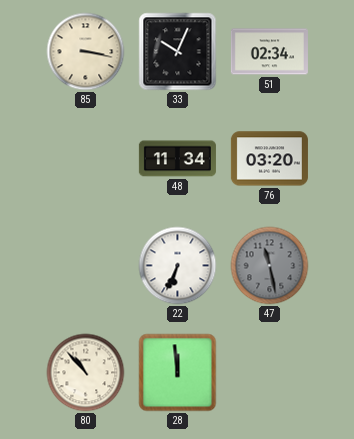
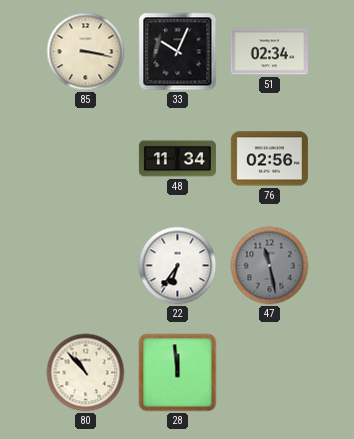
76: 03:20 -> 02:56 (269, 159)
22: 6:34 -> 6:36 (178, 266)
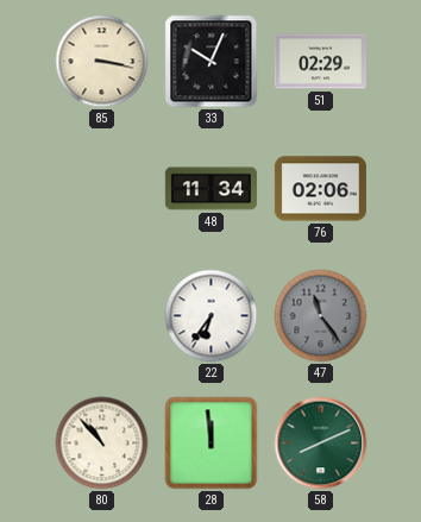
51: 02:34 -> 02:29 (320, 62)
76: 02:56 -> 02:06 (320, 189)
47: 11:28 -> 11:24 (321, 316)
58: none -> 8:11 (321, 444)
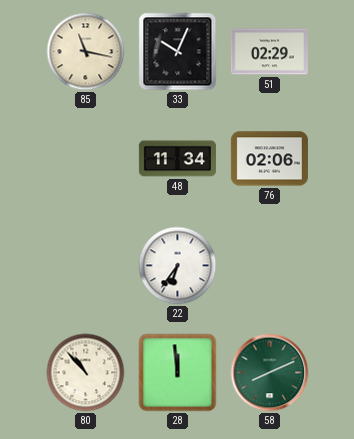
85: 3:17 -> 11:17 (86, 52)
47: 11:24 -> none (321, 316)
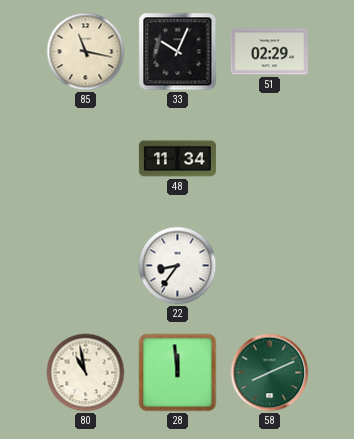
76: 02:06 -> none (269, 159)
22: 6:36 -> 8:36 (178, 266)
80: 10:53 -> 10:58 (86, 373)
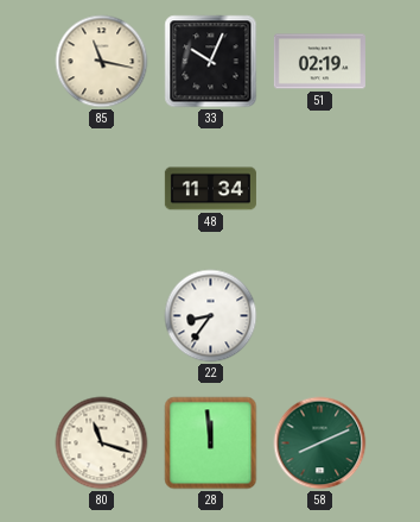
51: 02:29 -> 02:19 (319, 62)
80: 10:58 -> 11:18 (102, 444)
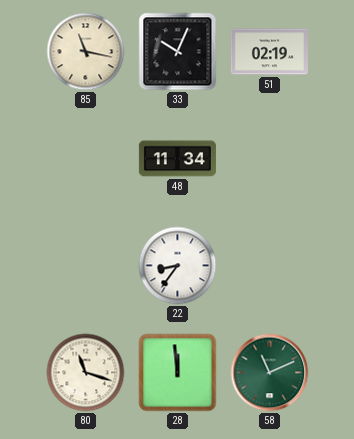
58: 8:11 -> 11:11 (270, 373)
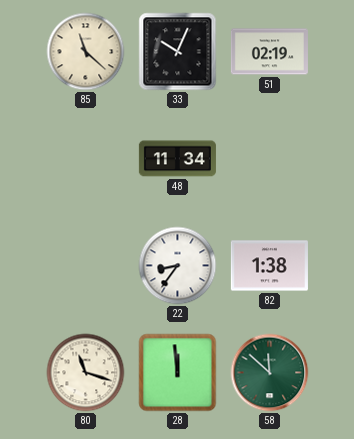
85: 11:17 -> 11:22 (86, 52)
82: none -> 1:38 (269, 266)
58: 11:11 -> 11:52 (270, 373)
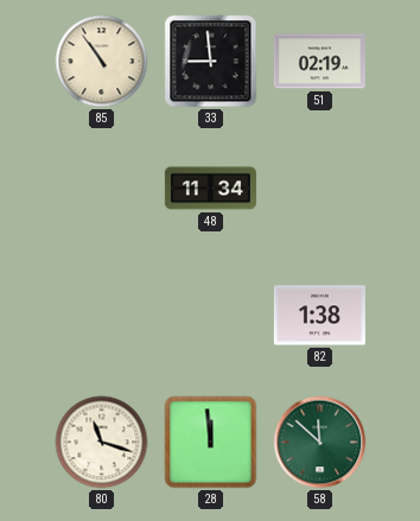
85: 11:22 -> 10:54 (102, 62)
33: 10:04 -> 8:59 (211, 62)
22: 8:36 -> none (178, 266)
